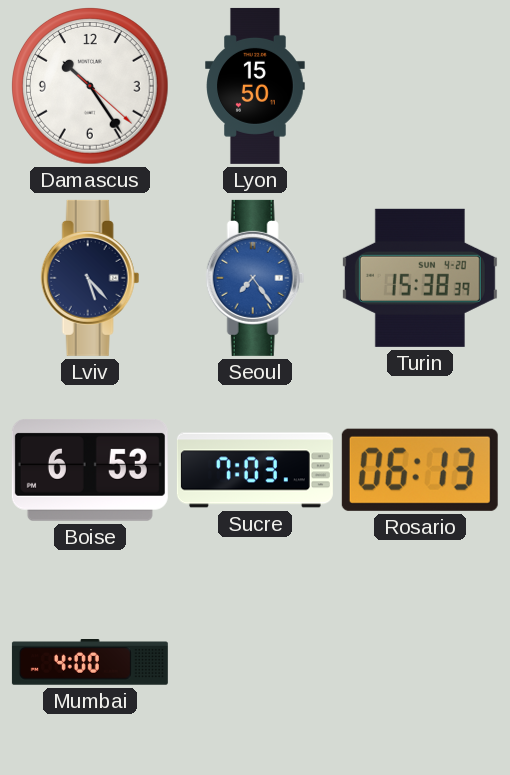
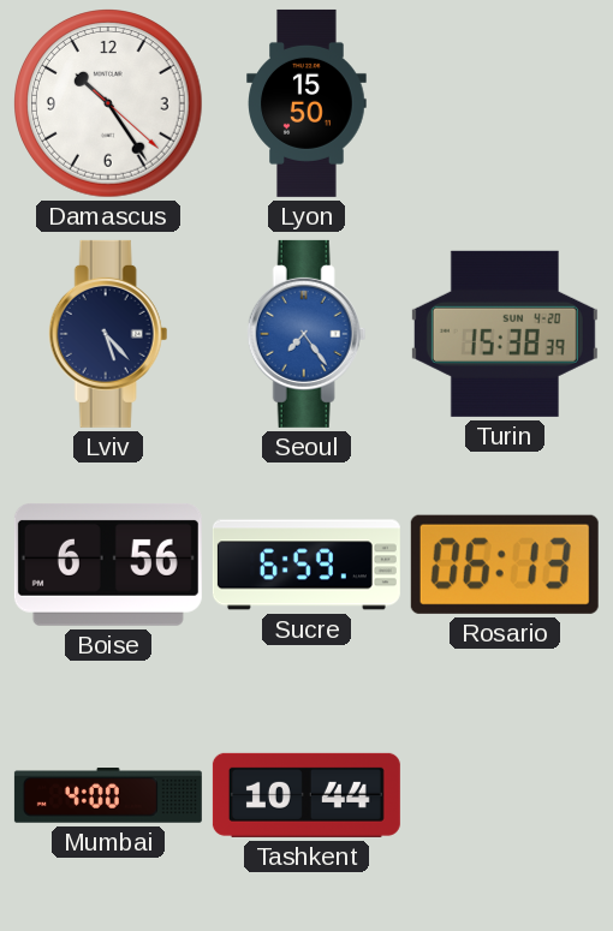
Boise: 6:53 -> 6:56 (108, 565)
Sucre: 7:03 -> 6:59 (306, 565)
Tashkent: none -> 10:44 (306, 795)
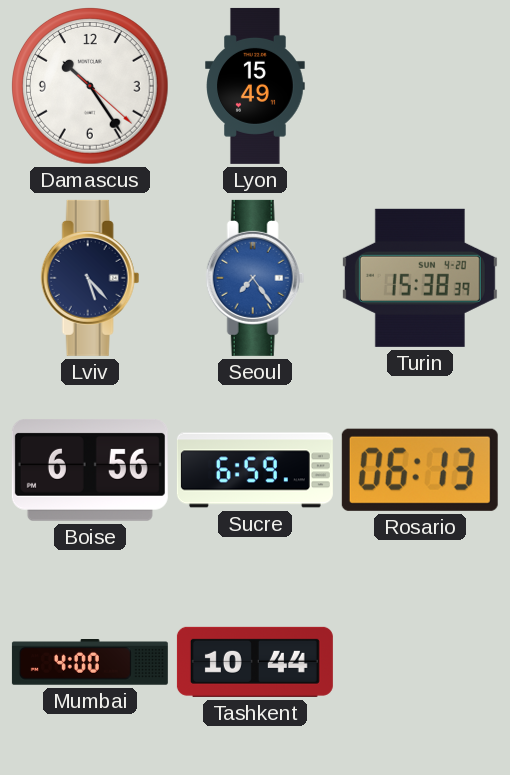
Lyon: 15:50 -> 15:49 (255, 86)
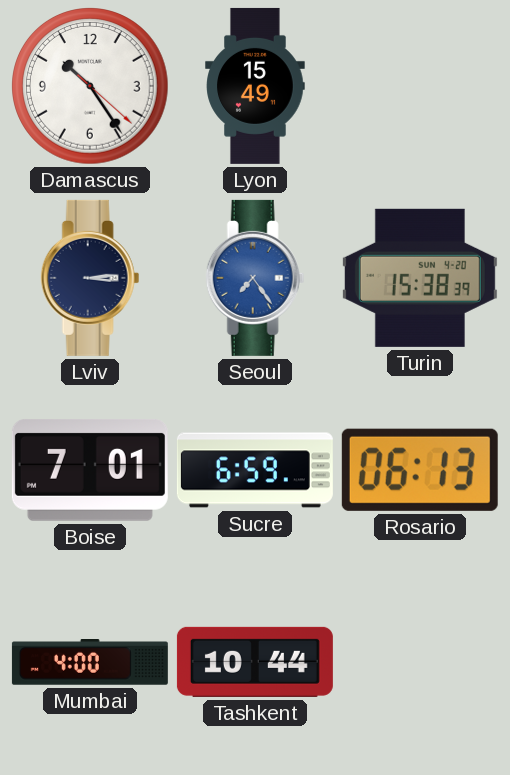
Lviv: 5:23 -> 3:14 (90, 278)
Boise: 6:56 -> 7:01 (90, 470)
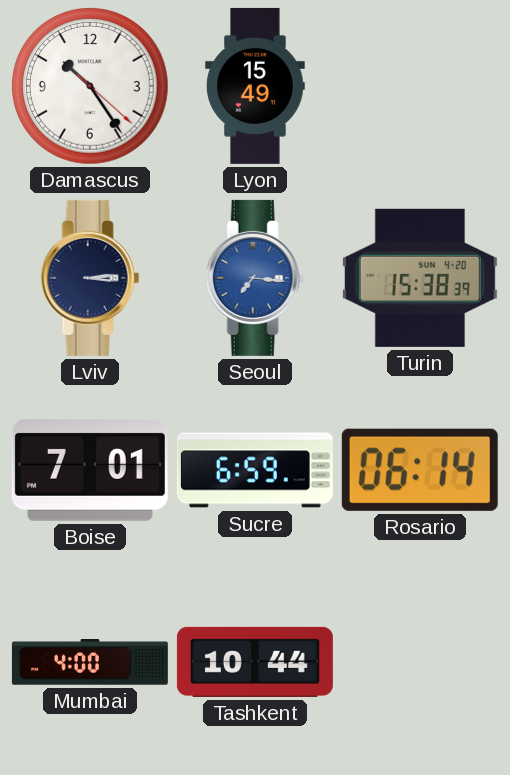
Seoul: 7:24 -> 7:16 (255, 278)
Rosario: 06:13 -> 06:14 (420, 470)
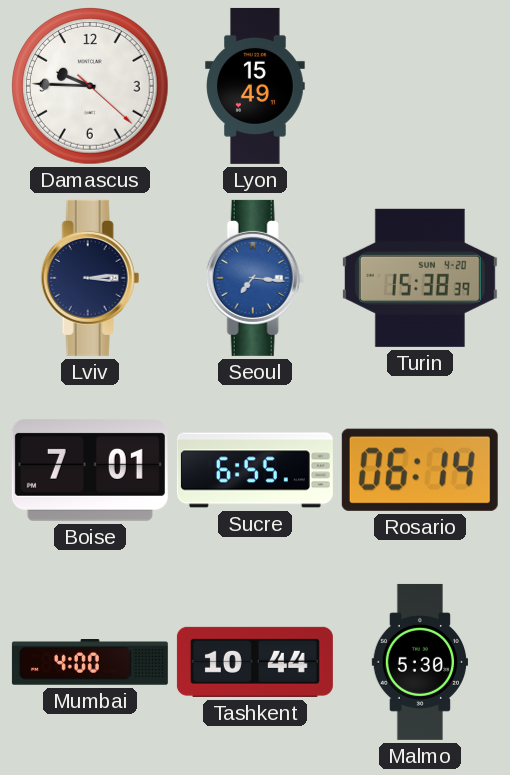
Damascus: 10:24 -> 9:45 (90, 86)
Sucre: 6:59 -> 6:55 (255, 470)
Malmo: none -> 5:30 (419, 662)
